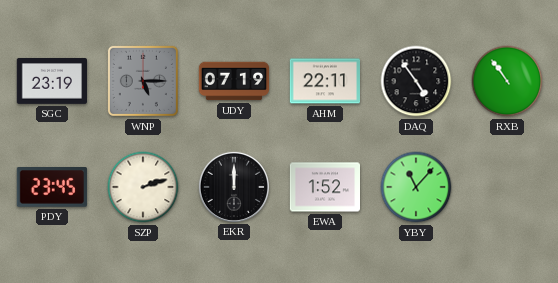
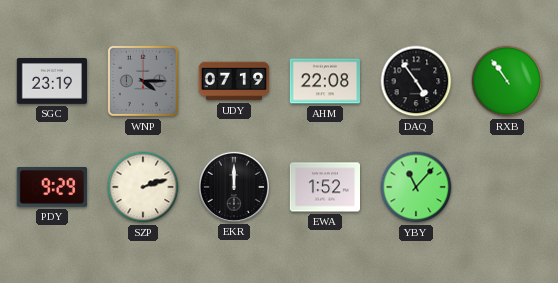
WNP: 5:15 -> 4:15 (143, 81)
AHM: 22:11 -> 22:08 (324, 81)
PDY: 23:45 -> 9:29 (52, 188)
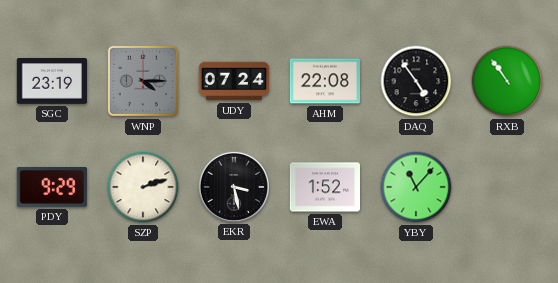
UDY: 07:19 -> 07:24 (234, 81)
EKR: 12:00 -> 3:28 (233, 186)
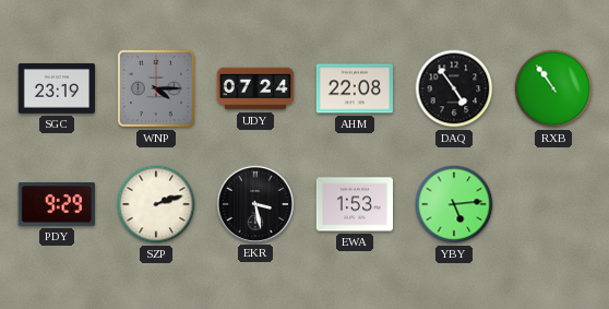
EWA: 1:52 -> 1:53 (354, 204)
YBY: 11:07 -> 5:14 (454, 204)
